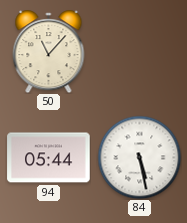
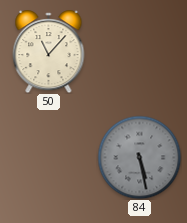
94: 05:44 -> none (49, 158)
84 dial: white -> grey (139, 157)
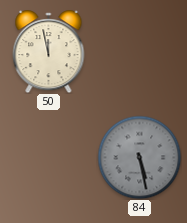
50: 11:07 -> 11:58 (49, 52)
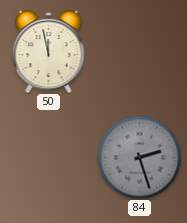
84: 5:28 -> 2:27 (139, 157)
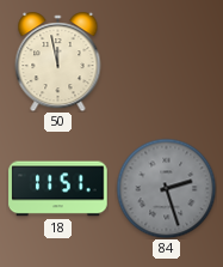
18: none -> 11:51 (58, 189)
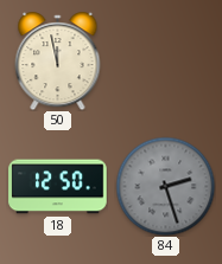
18: 11:51 -> 12:50 (58, 187)
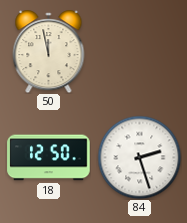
84 dial: grey -> white (139, 157)
